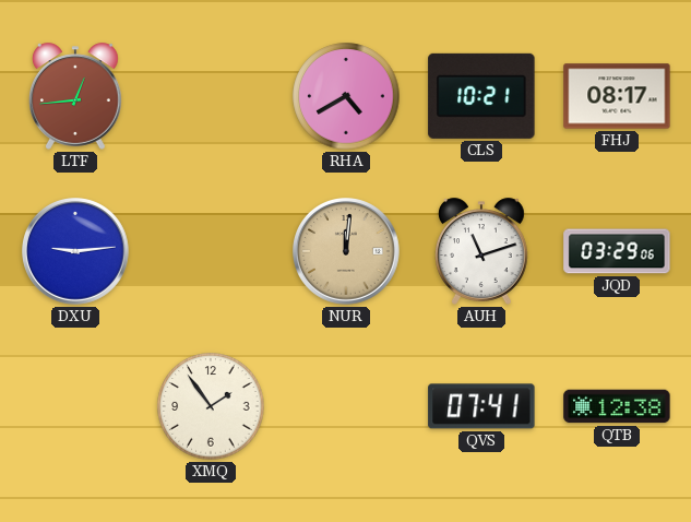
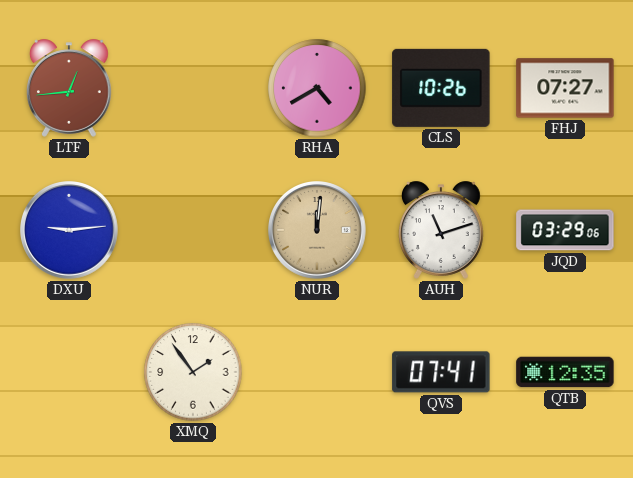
CLS: 10:21 -> 10:26 (441, 88)
FHJ: 08:17 -> 07:27 (565, 88)
QTB: 12:38 -> 12:35 (565, 372)
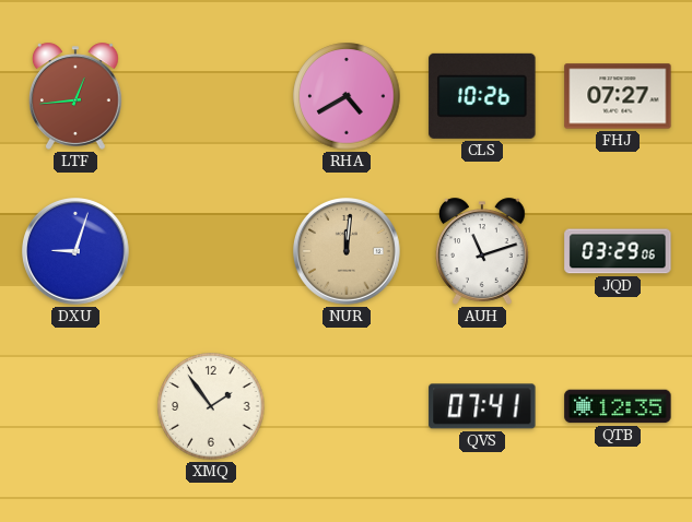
DXU: 9:14 -> 9:03 (77, 252)
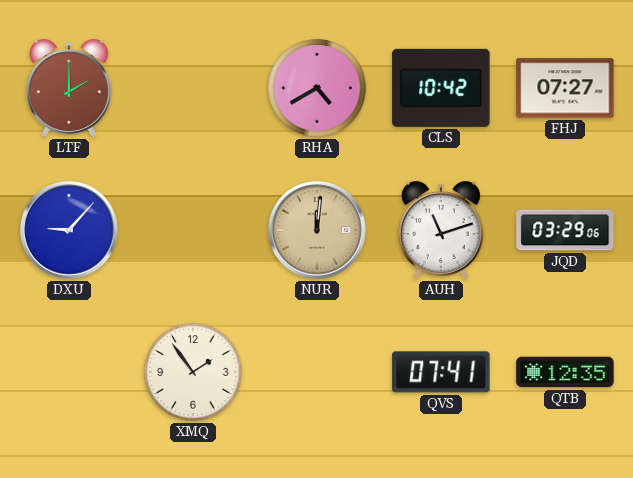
LTF: 12:44 -> 2:00 (70, 88)
CLS: 10:26 -> 10:42 (441, 88)
DXU: 9:03 -> 9:07 (70, 231)
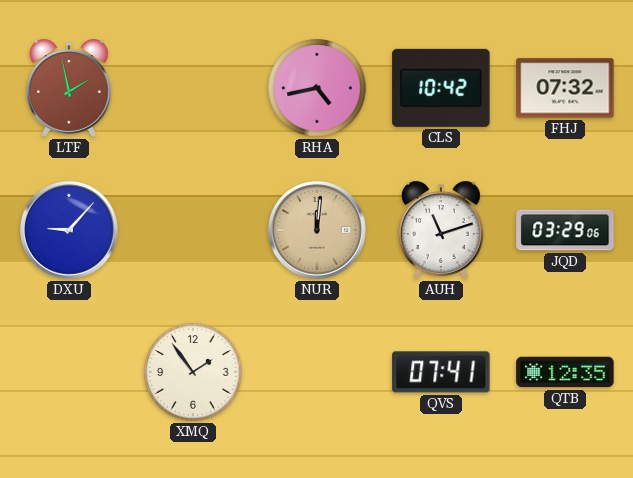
LTF: 2:00 -> 1:58 (70, 88)
RHA: 4:40 -> 4:43 (317, 88)
FHJ: 07:27 -> 07:32 (565, 88)
